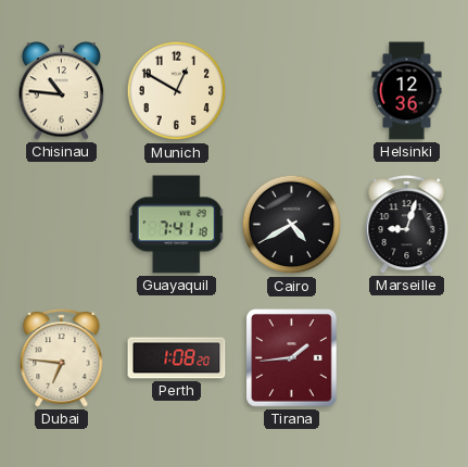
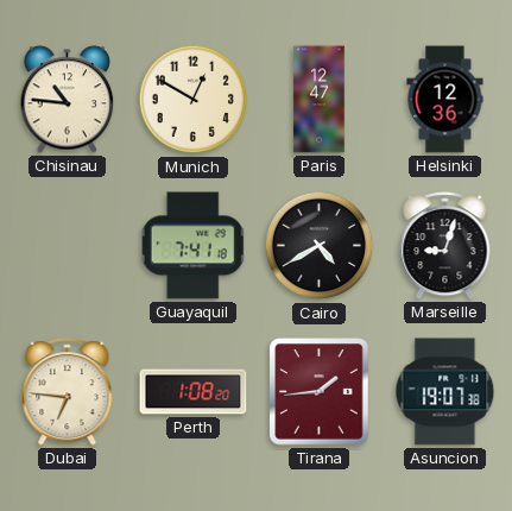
Paris: none -> 12:47 (320, 100)
Asuncion: none -> 19:07 (445, 392)
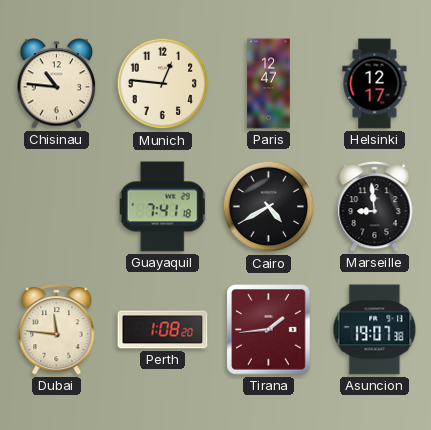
Munich: 12:50 -> 12:46 (163, 84)
Helsinki: 12:36 -> 12:17 (375, 84)
Marseille: 9:03 -> 8:59 (375, 207)
Dubai: 6:46 -> 11:46 (57, 330)
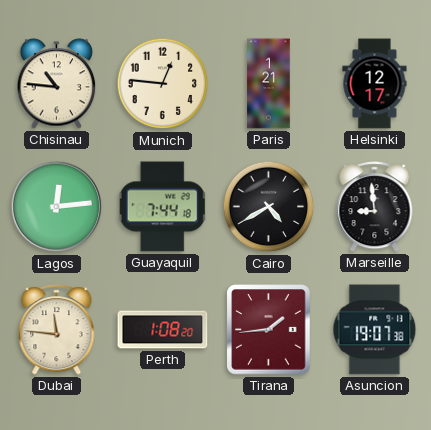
Paris: 12:47 -> 1:21 (269, 84)
Lagos: none -> 12:14 (57, 207)
Guayaquil: 7:41 -> 7:44 (163, 207)
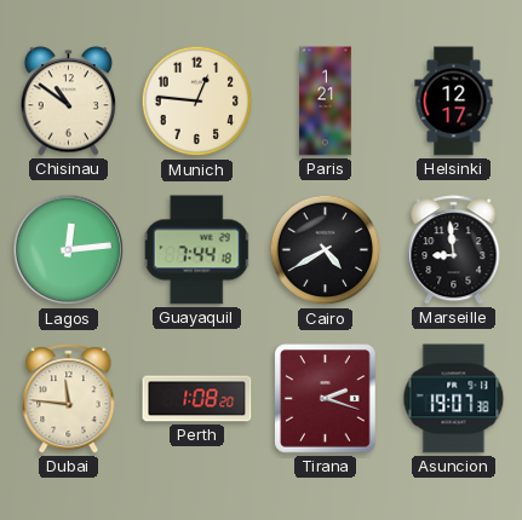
Chisinau: 10:46 -> 10:51 (69, 102)
Tirana: 1:44 -> 2:18 (326, 399)
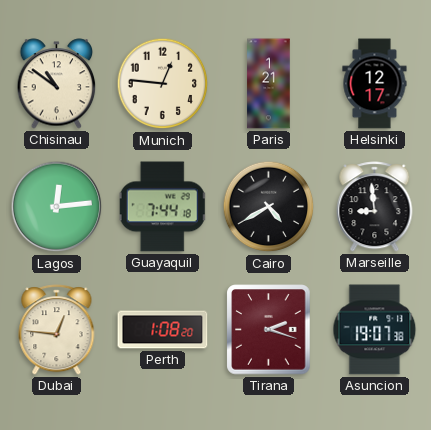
Dubai: 11:46 -> 12:46 (57, 330)
